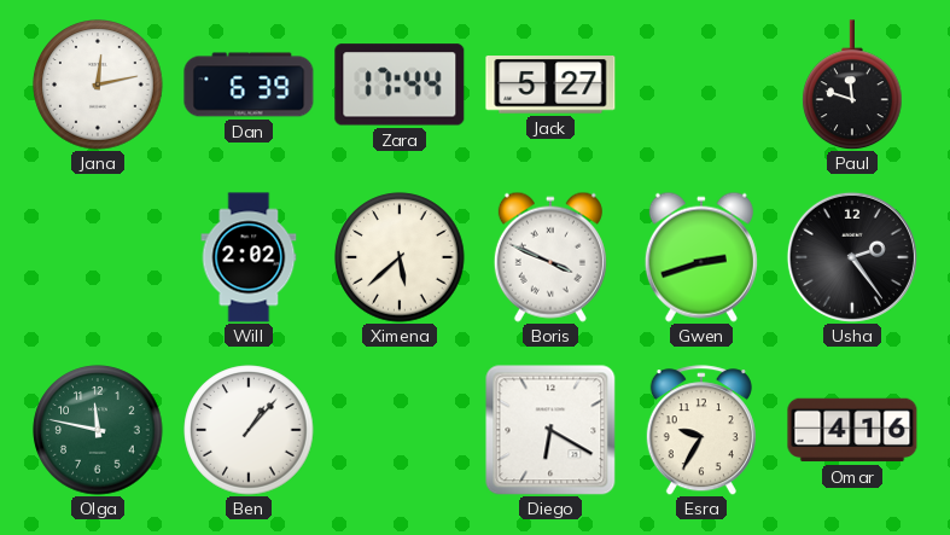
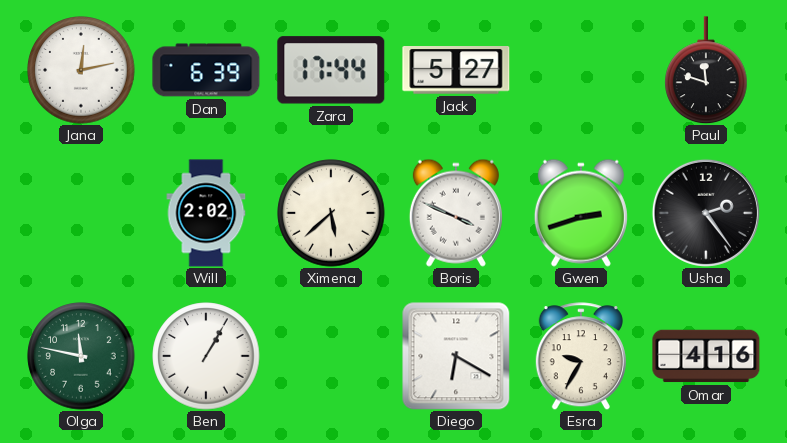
Ben: 1:07 -> 1:05 (206, 356)
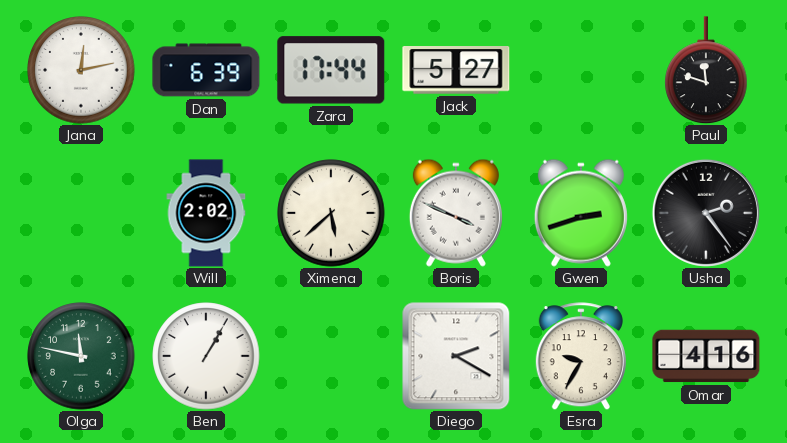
Diego: 6:20 -> 2:20 (456, 356)
